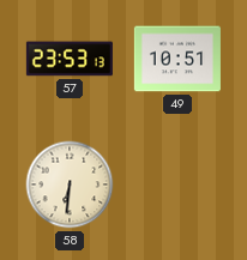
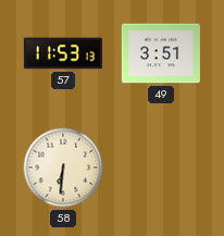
57: 23:53 -> 11:53 (63, 53)
49: 10:51 -> 3:51 (161, 53)
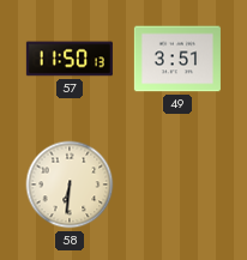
57: 11:53 -> 11:50 (70, 59)
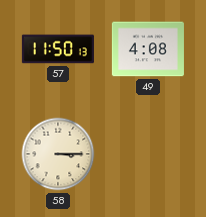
49: 3:51 -> 4:08 (148, 49)
58: 6:31 -> 3:15 (58, 154)
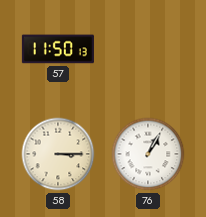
49: 4:08 -> none (148, 49)
76: none -> 1:05 (148, 154)
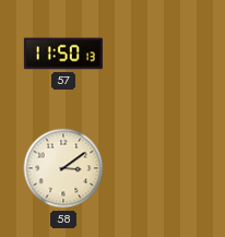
58: 3:15 -> 3:09 (63, 168)
76: 1:05 -> none (148, 154)
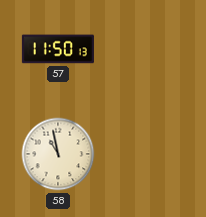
58: 3:09 -> 10:58 (58, 154)
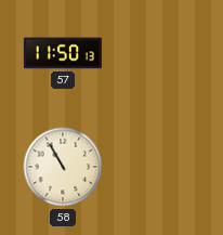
58: 10:58 -> 10:55 (63, 167)
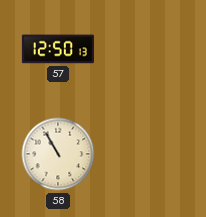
57: 11:50 -> 12:50 (58, 49)
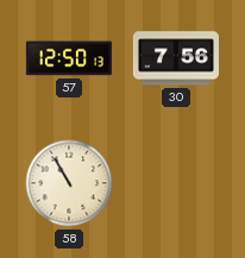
30: none -> 7:56 (176, 58)
